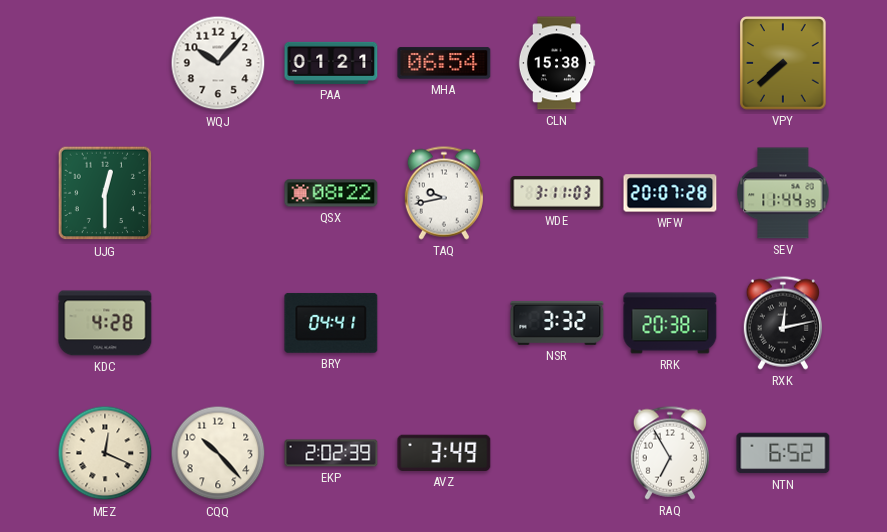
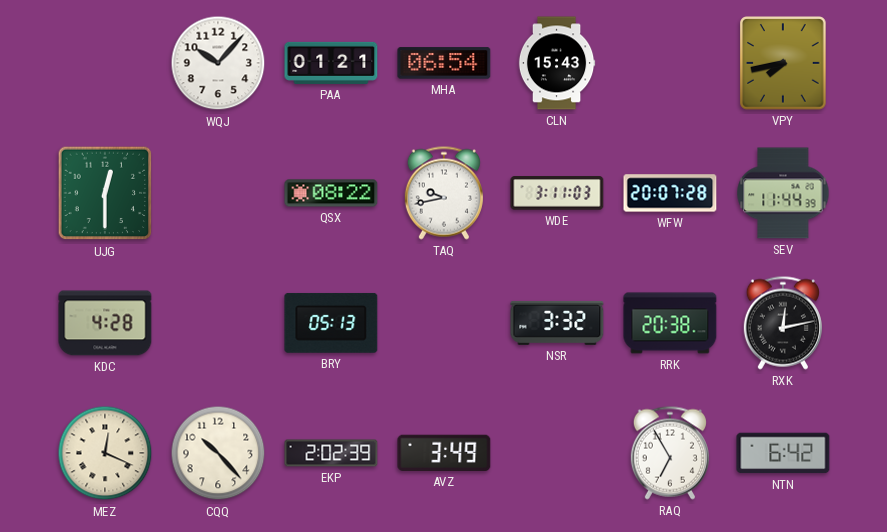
CLN: 15:38 -> 15:43 (557, 63)
VPY: 7:38 -> 7:43 (784, 63)
BRY: 04:41 -> 05:13 (331, 323)
NTN: 6:52 -> 6:42 (783, 453)
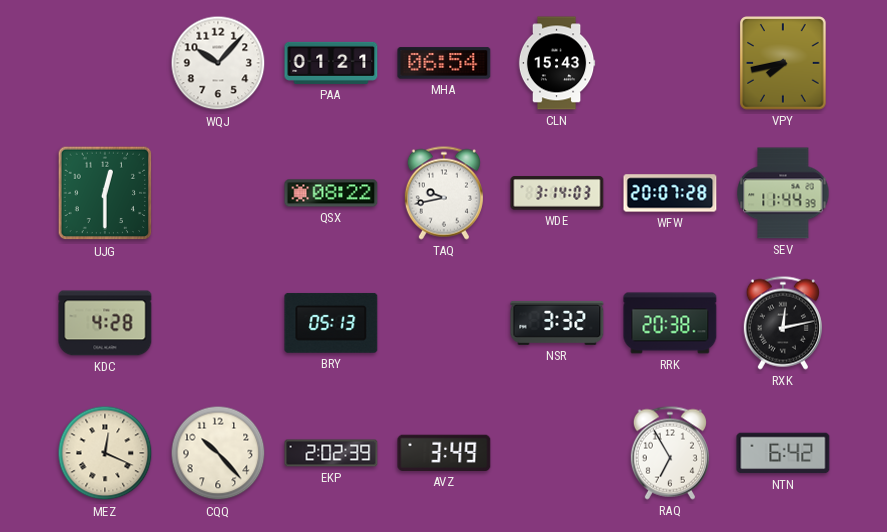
WDE: 3:11 -> 3:14 (557, 193)
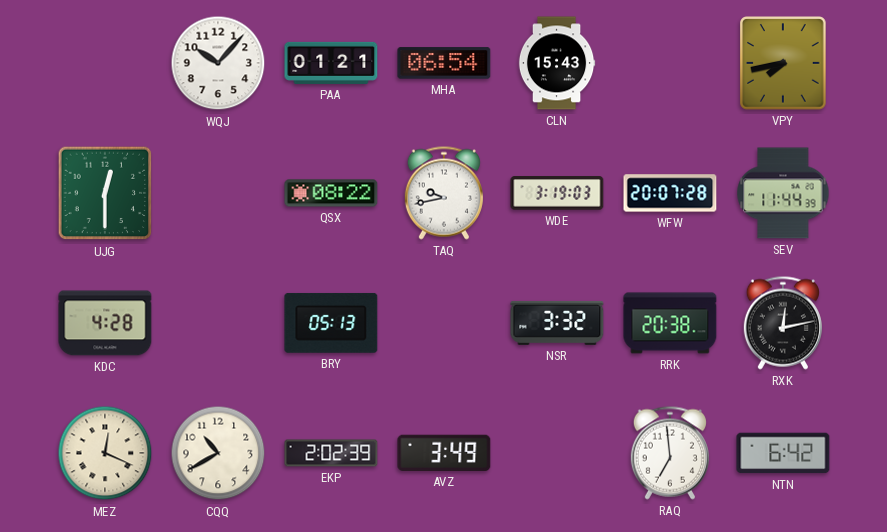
WDE: 3:14 -> 3:19 (557, 193)
CQQ: 10:23 -> 10:40 (218, 453)
RAQ: 6:55 -> 6:59 (670, 453)
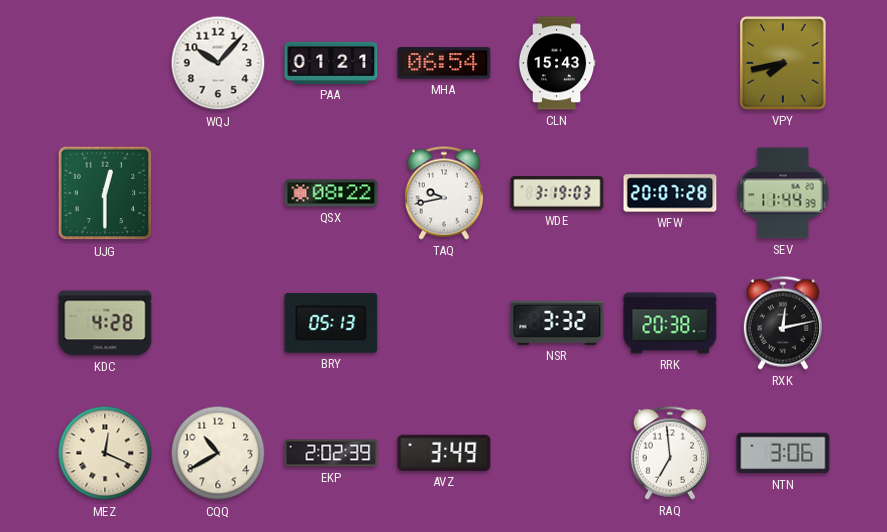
NTN: 6:42 -> 3:06 (783, 453)
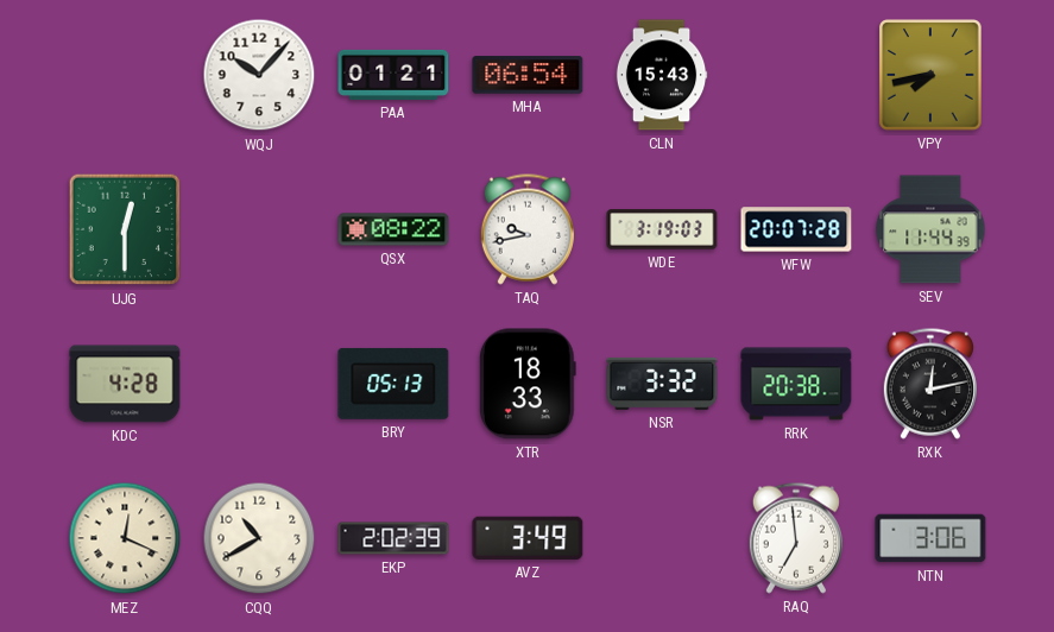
XTR: none -> 18:33 (528, 384)
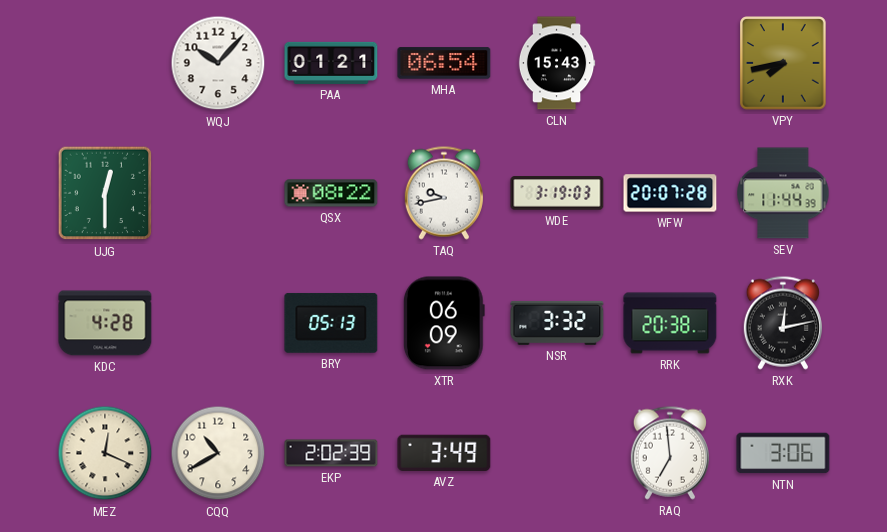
XTR: 18:33 -> 06:09 (444, 323)
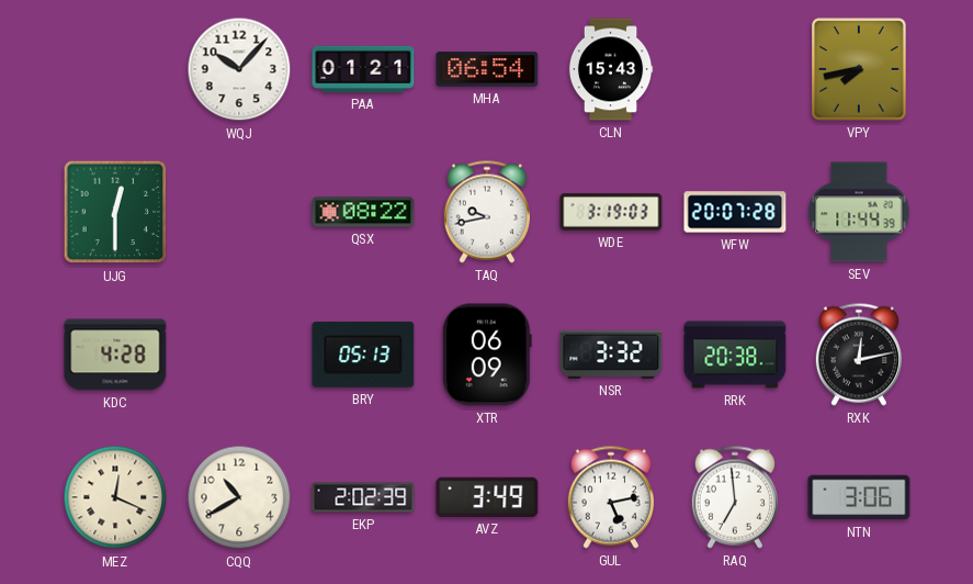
GUL: none -> 5:13 (611, 497)
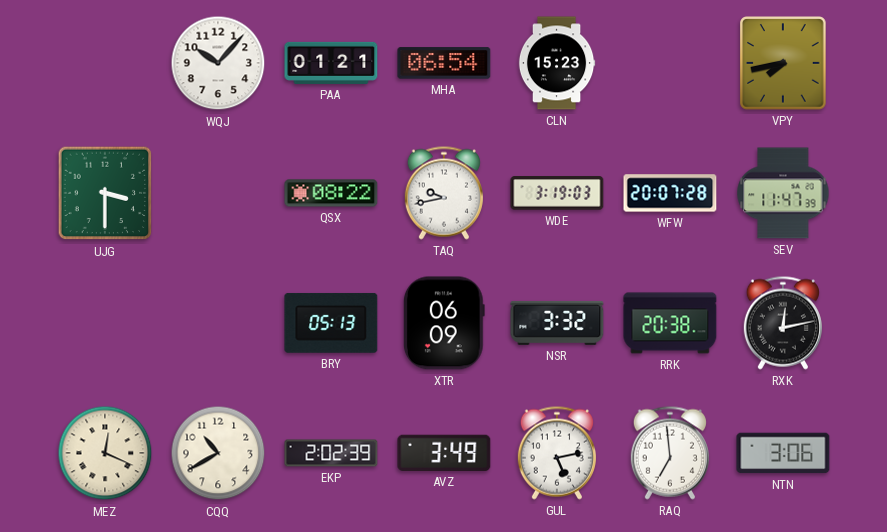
CLN: 15:43 -> 15:23 (557, 63)
UJG: 12:30 -> 3:30 (105, 193)
SEV: 11:44 -> 11:47 (783, 193)
KDC: 4:28 -> none (115, 355)
